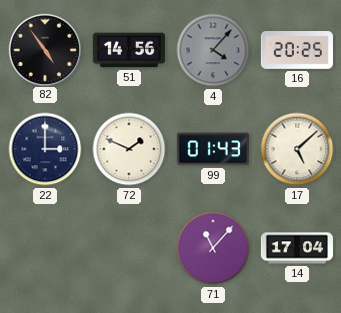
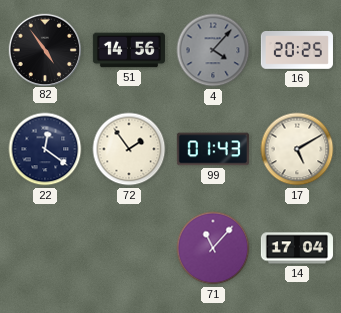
22: 3:00 -> 12:21 (45, 149)
72: 1:49 -> 1:54 (129, 149)
17: 5:08 -> 5:10 (297, 149)
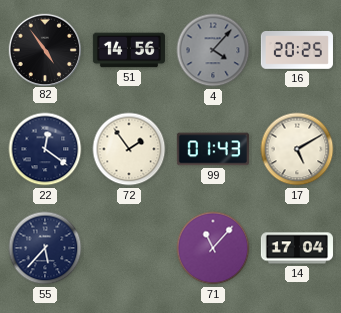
55: none -> 5:37 (45, 248)
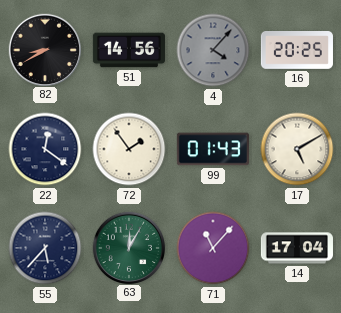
82: 4:54 -> 8:40 (44, 49)
63: none -> 12:05 (128, 247)
